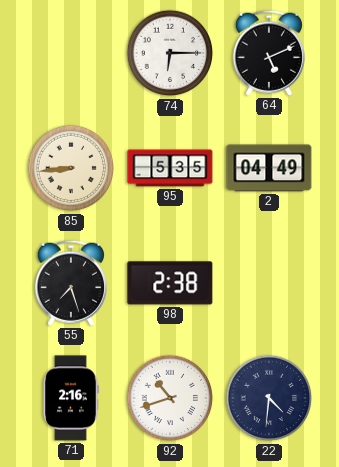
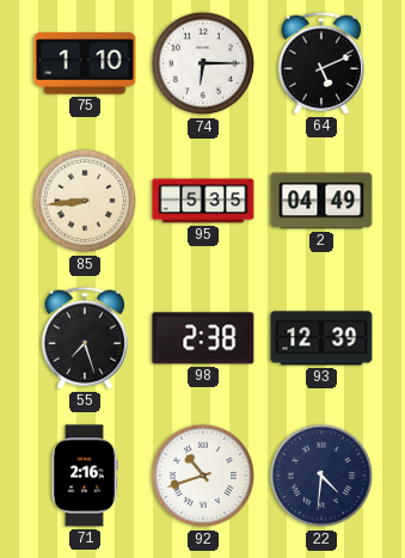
75: none -> 1:10 (85, 63)
93: none -> 12:39 (321, 338)
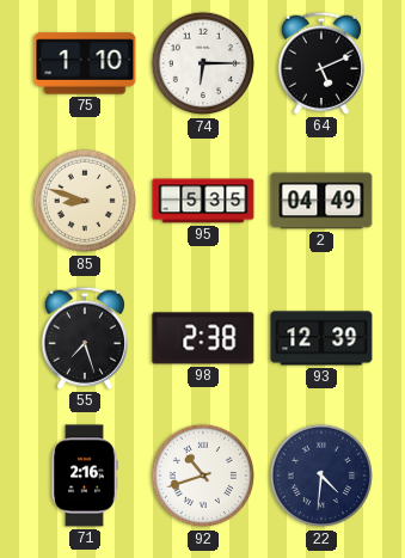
85: 8:44 -> 8:48 (85, 201)
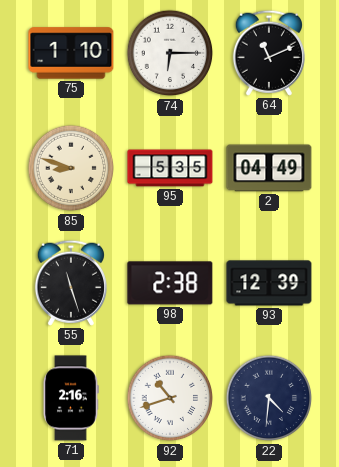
64: 5:11 -> 11:11 (269, 53)
55: 7:27 -> 11:27 (71, 283)
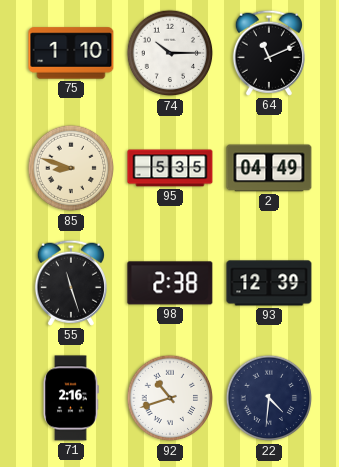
74: 6:15 -> 10:15 (170, 53)
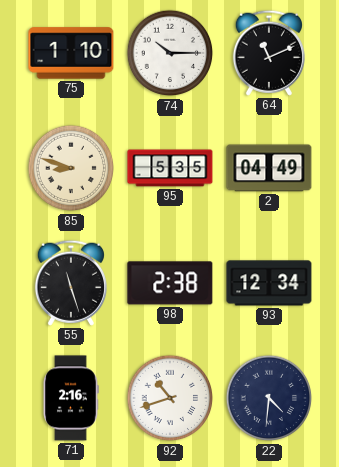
93: 12:39 -> 12:34 (269, 283)
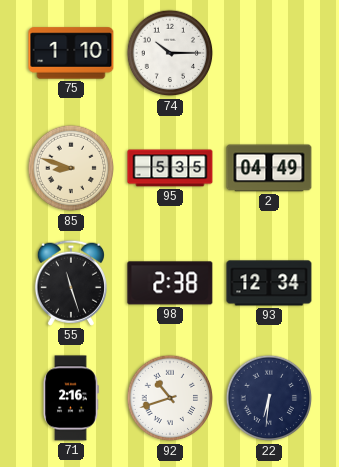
64: 11:11 -> none (269, 53)
22: 4:31 -> 6:31 (269, 398)
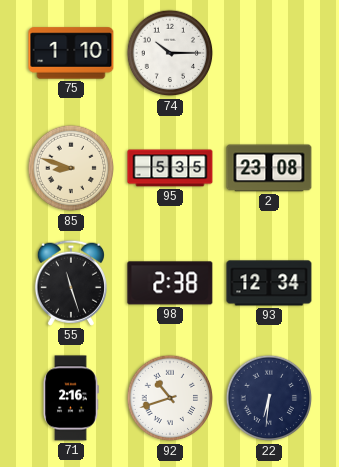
2: 04:49 -> 23:08 (269, 168)
